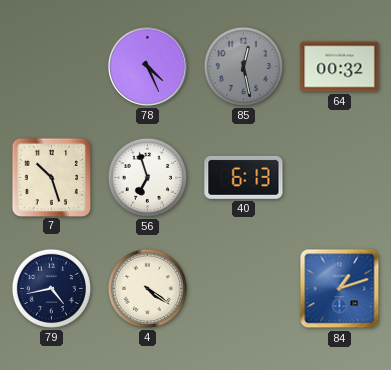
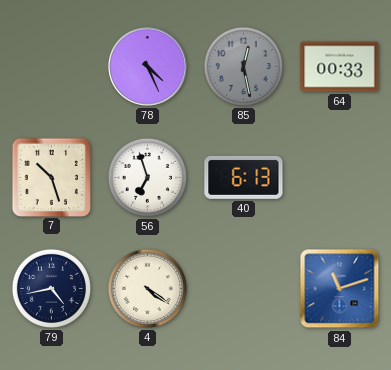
64: 00:32 -> 00:33 (340, 67)
84: 1:12 -> 11:12 (340, 289)
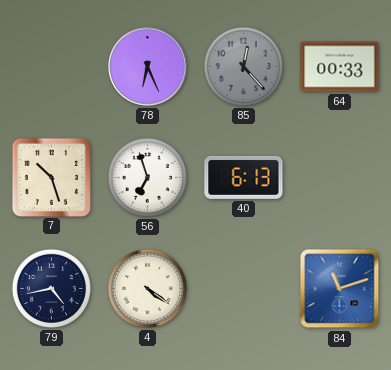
78: 4:26 -> 6:26 (147, 66)
85: 12:28 -> 12:23 (243, 66)
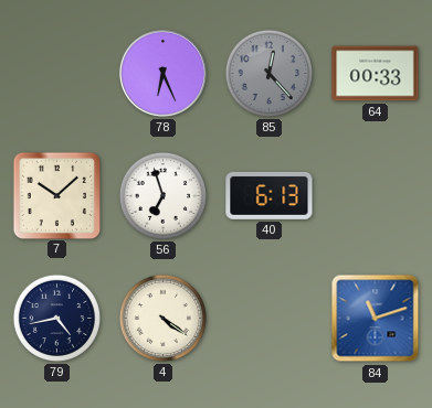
7: 10:27 -> 10:08 (56, 195)
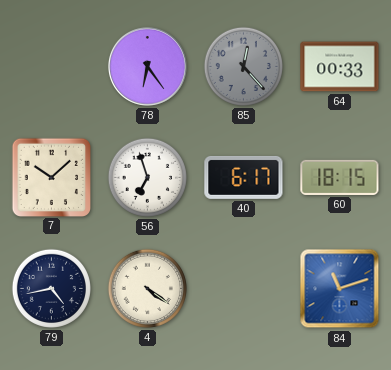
78: 6:26 -> 6:24 (147, 66)
40: 6:13 -> 6:17 (244, 177)
60: none -> 18:15 (340, 177)
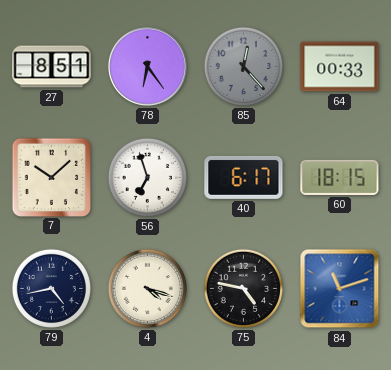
27: none -> 8:51 (52, 67)
4: 4:21 -> 4:18 (147, 288)
75: none -> 4:47 (243, 288)
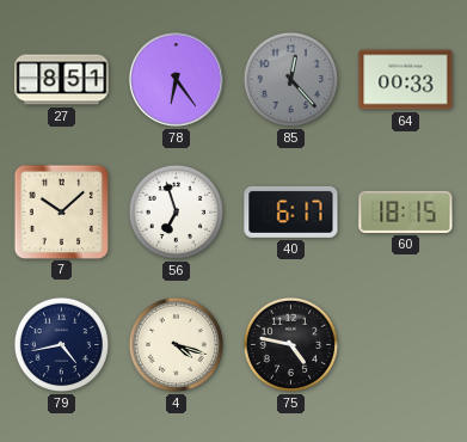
84: 11:12 -> none (340, 289)
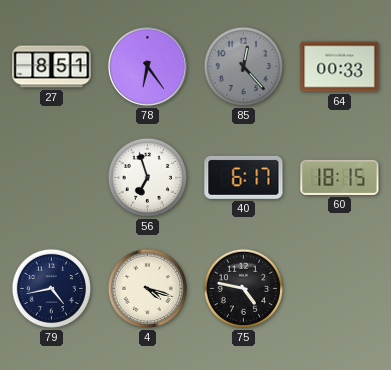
7: 10:08 -> none (61, 211)
